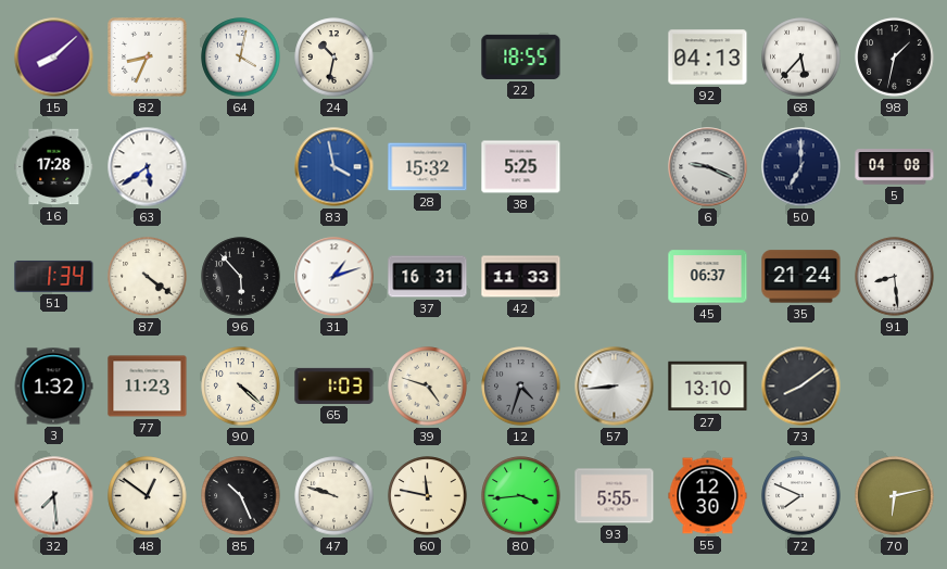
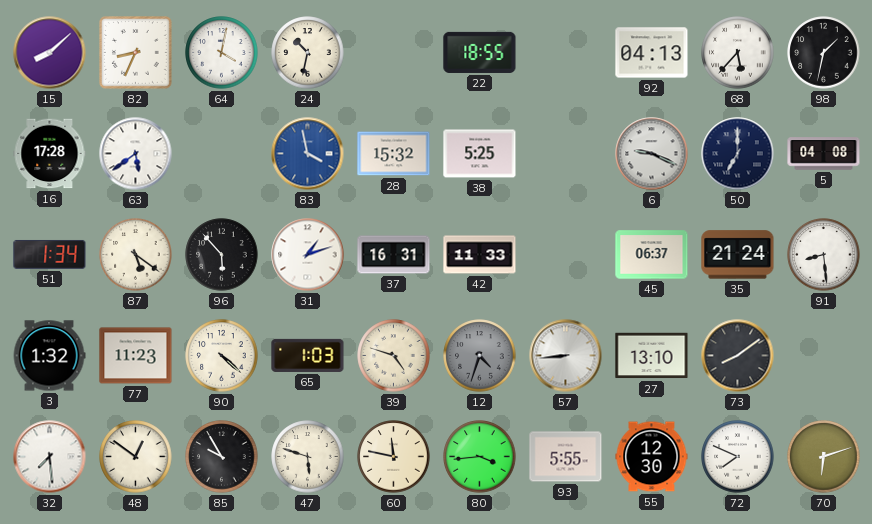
87: 4:21 -> 5:21 (136, 255)
85: 10:26 -> 9:55 (222, 457)
47: 9:48 -> 5:48 (308, 457)
70: 6:13 -> 6:12 (824, 457)
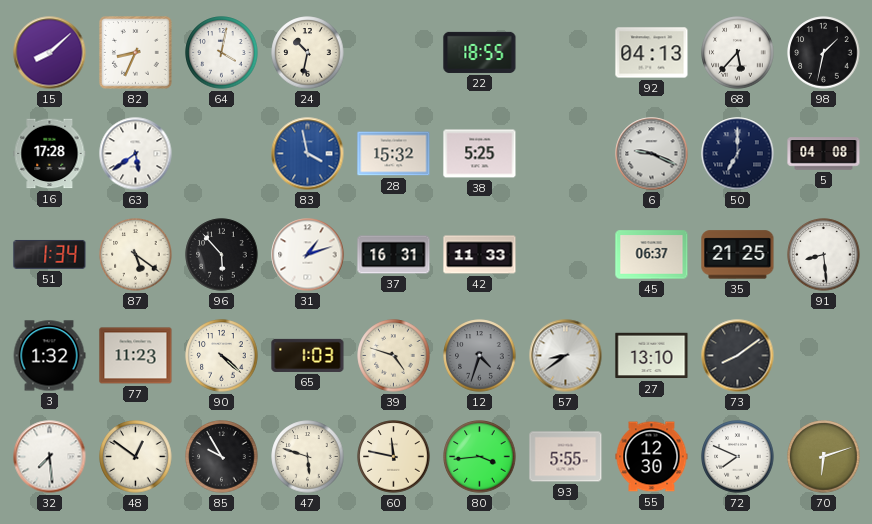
35: 21:24 -> 21:25 (738, 255)
57: 8:44 -> 8:39 (566, 356)
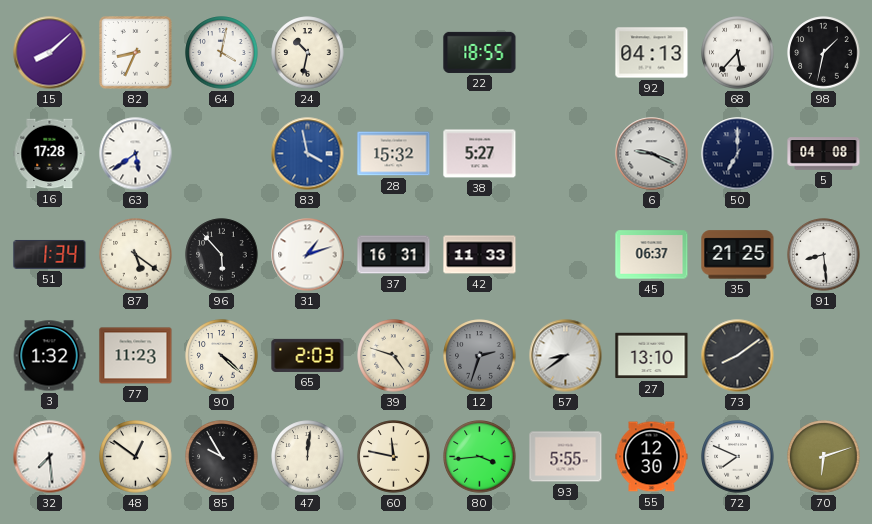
38: 5:25 -> 5:27 (480, 154)
65: 1:03 -> 2:03 (308, 355)
12: 4:33 -> 2:33 (480, 356)
47: 5:48 -> 12:01 (308, 457)
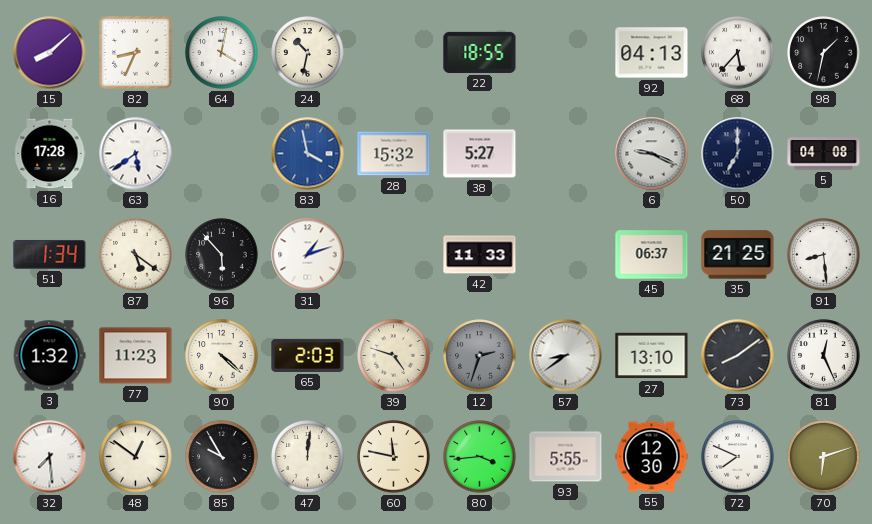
37: 16:31 -> none (394, 255)
81: none -> 12:26 (824, 356)
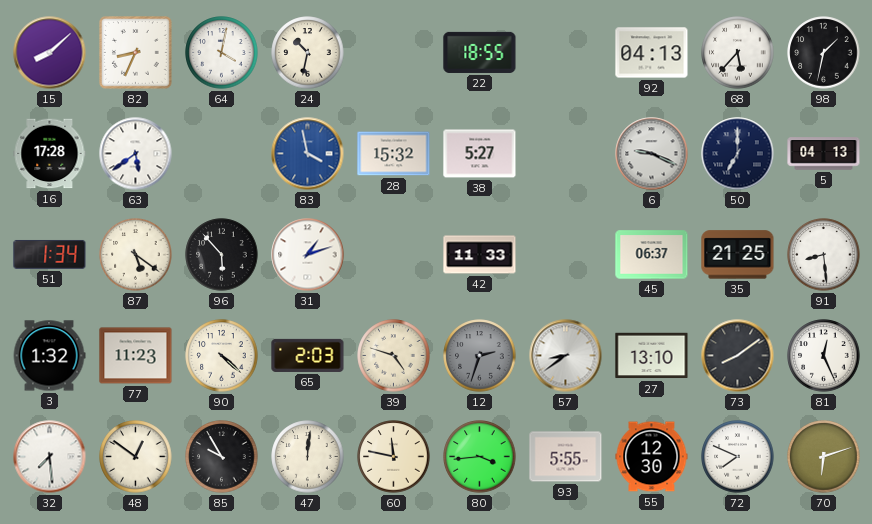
5: 04:08 -> 04:13 (824, 154)
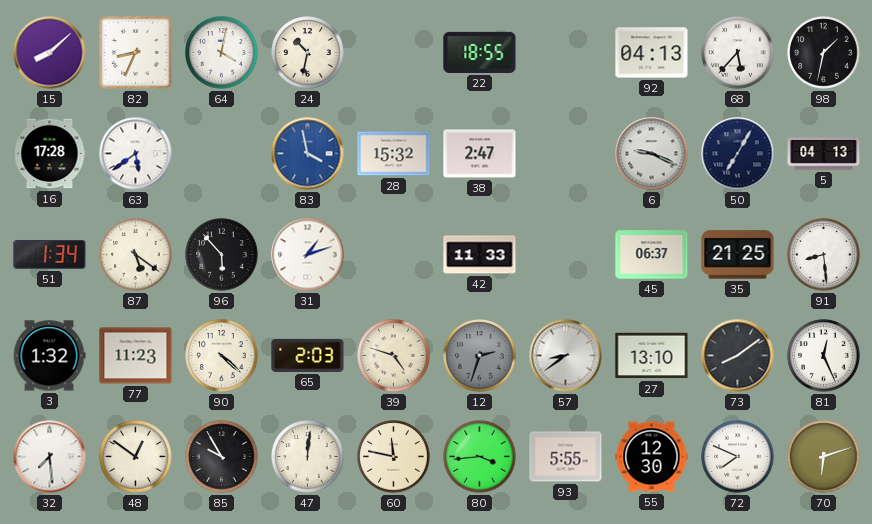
38: 5:27 -> 2:47 (480, 154)
50: 7:00 -> 7:05 (738, 154)
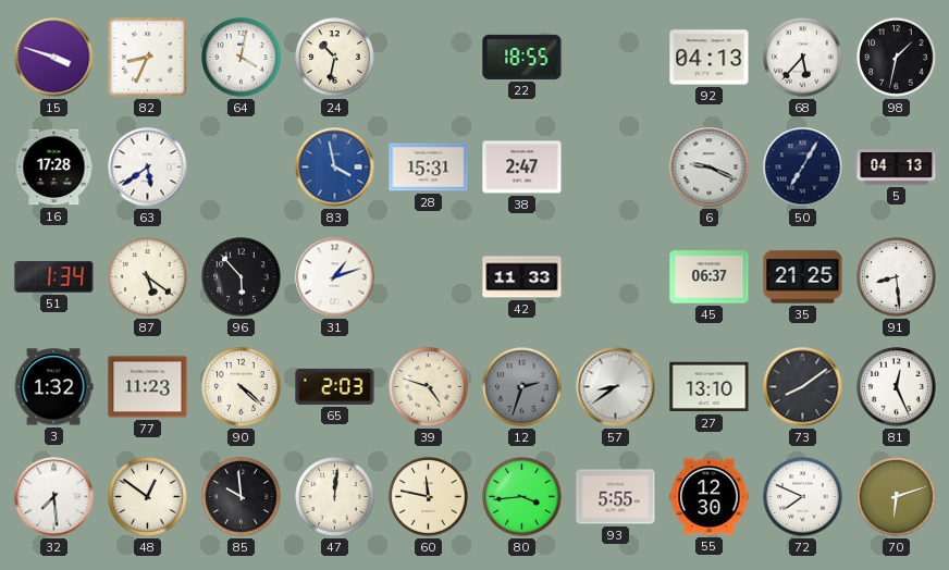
15: 8:08 -> 3:48 (54, 58)
28: 15:32 -> 15:31 (429, 168)
85: 9:55 -> 9:59 (242, 497)
